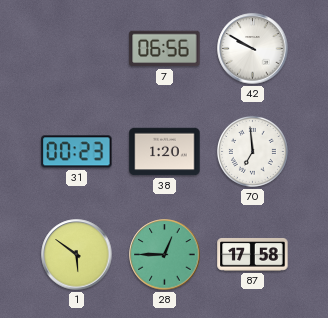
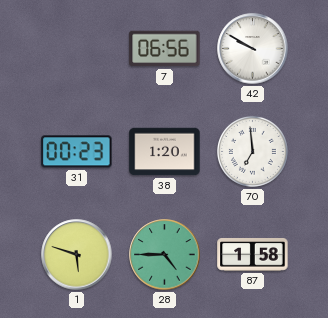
1: 5:51 -> 5:48 (77, 255)
28: 12:45 -> 4:45 (165, 255)
87: 17:58 -> 1:58 (253, 255)
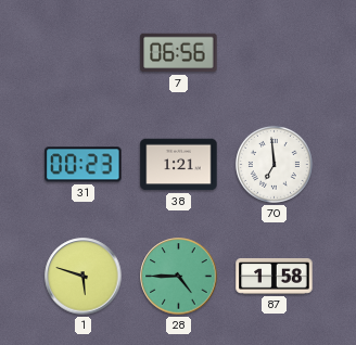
42: 9:50 -> none (253, 49)
38: 1:20 -> 1:21 (179, 165)
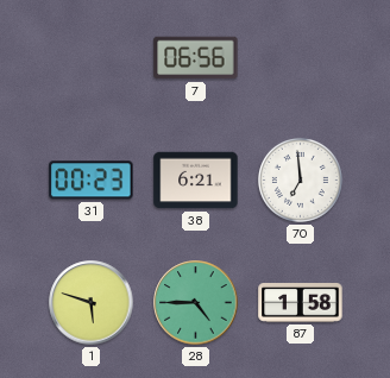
38: 1:21 -> 6:21 (196, 181)
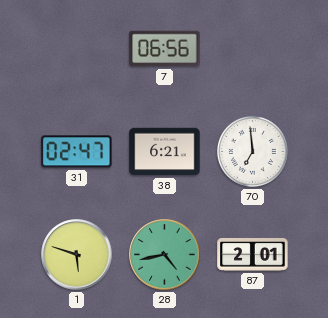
31: 00:23 -> 02:47 (77, 152)
28: 4:45 -> 4:43 (165, 255)
87: 1:58 -> 2:01 (253, 255)
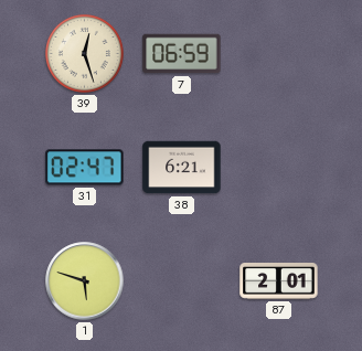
39: none -> 12:27 (84, 53)
7: 06:56 -> 06:59 (182, 54)
70: 6:59 -> none (252, 151)
28: 4:43 -> none (165, 255)
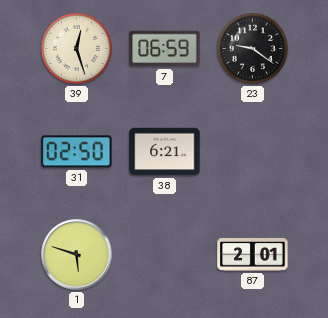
23: none -> 9:21 (252, 48)
31: 02:47 -> 02:50 (77, 152)
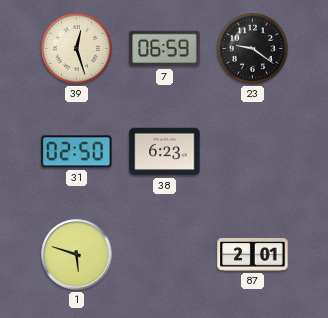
38: 6:21 -> 6:23 (165, 152)
